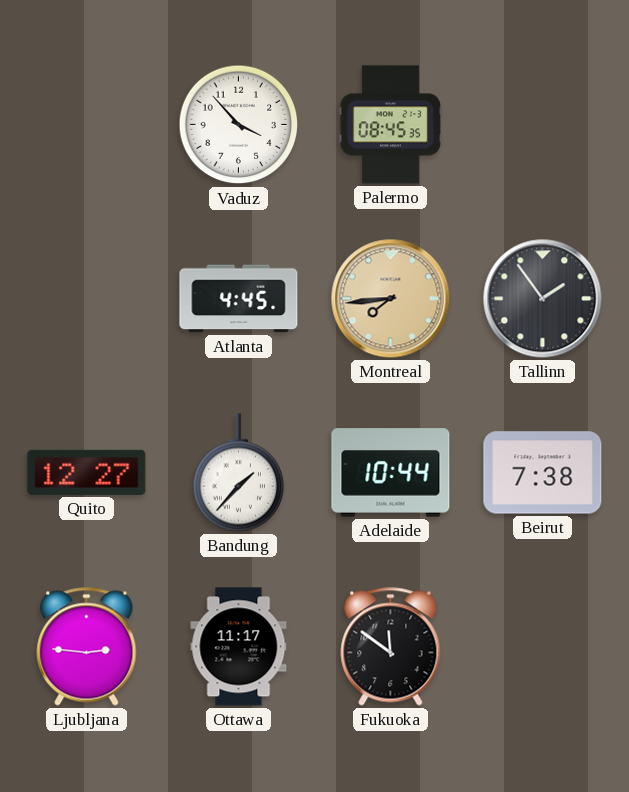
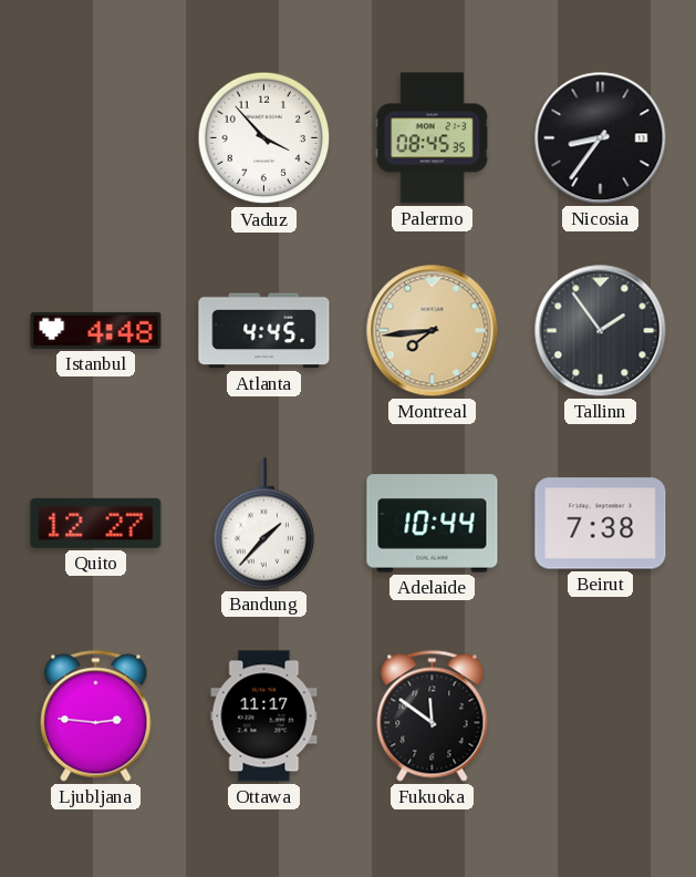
Nicosia: none -> 8:36 (601, 138)
Istanbul: none -> 4:48 (96, 330)
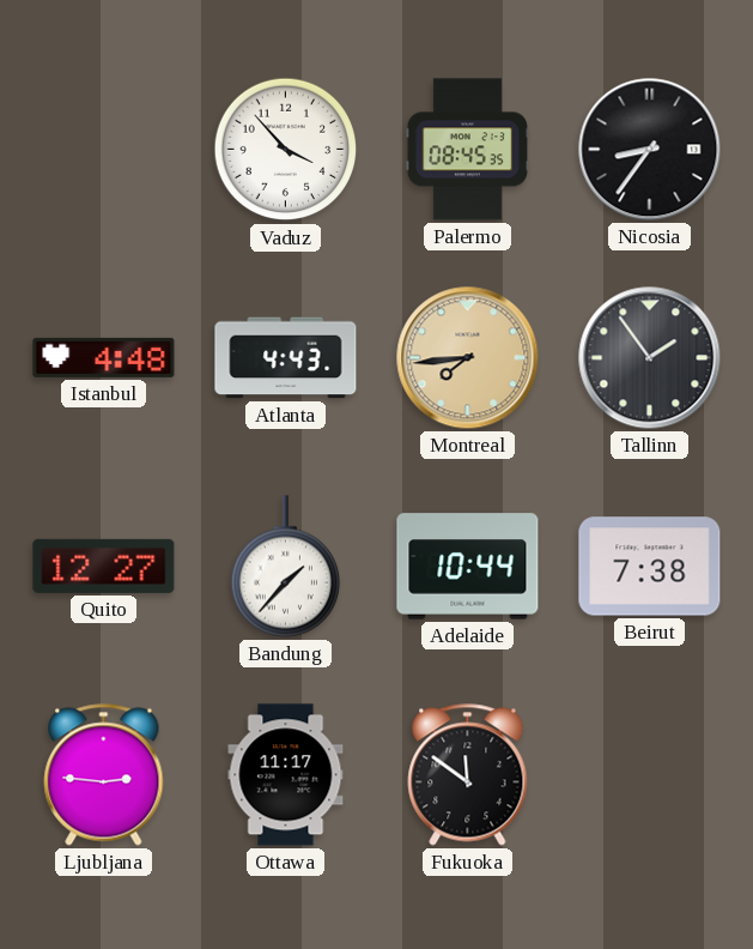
Atlanta: 4:45 -> 4:43 (286, 358)
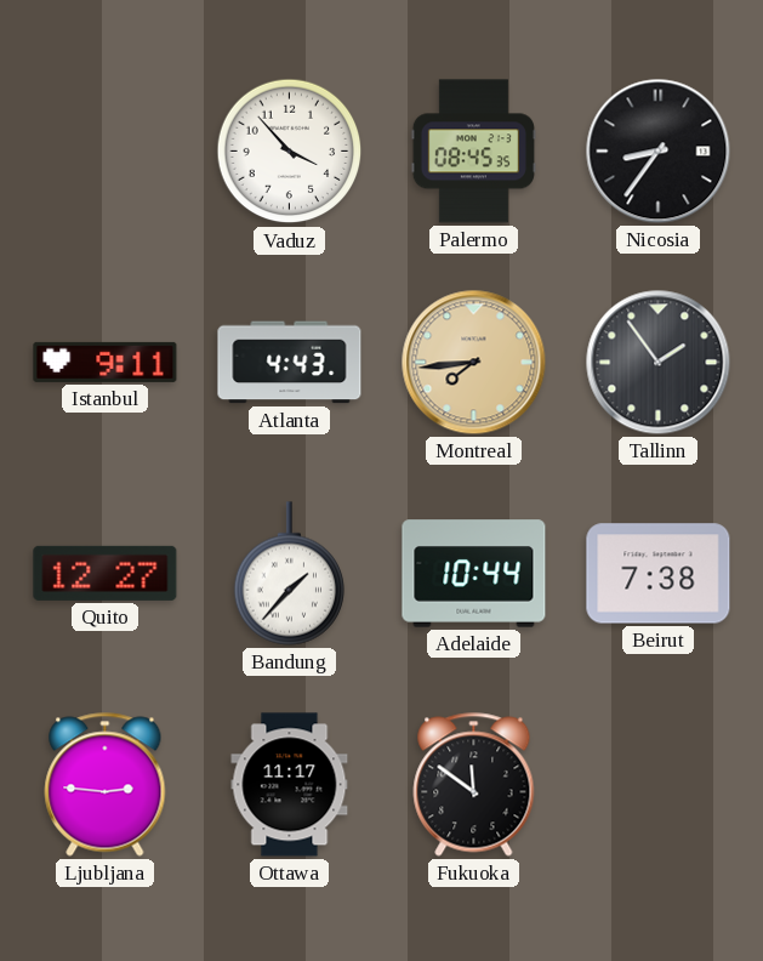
Istanbul: 4:48 -> 9:11 (106, 362)
